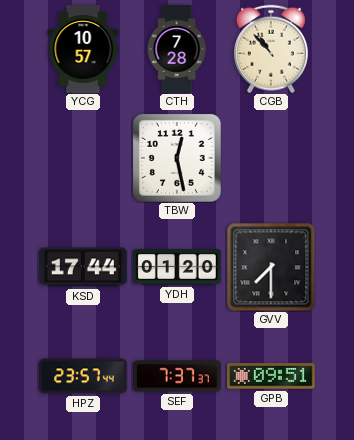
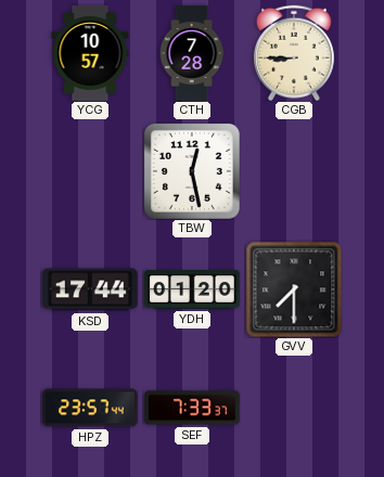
CGB: 10:53 -> 8:45 (294, 53)
SEF: 7:37 -> 7:33 (192, 408)
GPB: 09:51 -> none (272, 376)
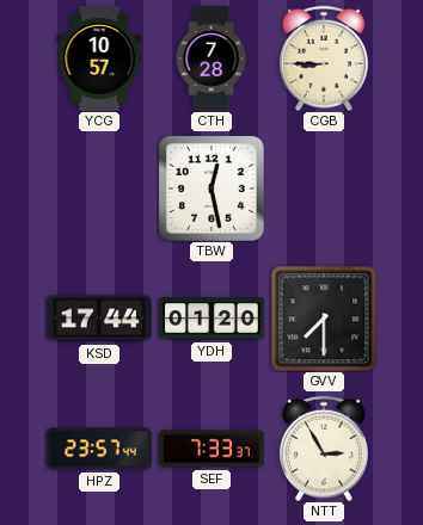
NTT: none -> 2:55 (324, 449)
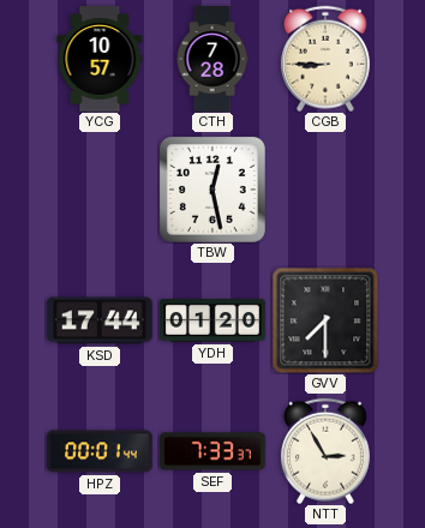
HPZ: 23:57 -> 00:01 (100, 451)
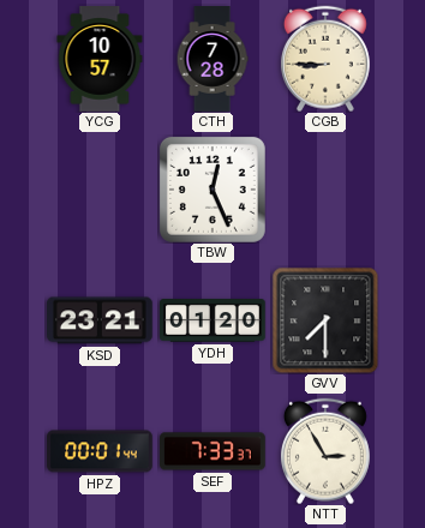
TBW: 12:28 -> 12:26 (212, 190)
KSD: 17:44 -> 23:21 (101, 320)
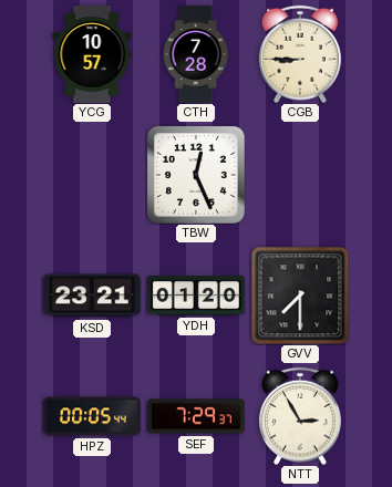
HPZ: 00:01 -> 00:05 (92, 416)
SEF: 7:33 -> 7:29 (196, 416)
